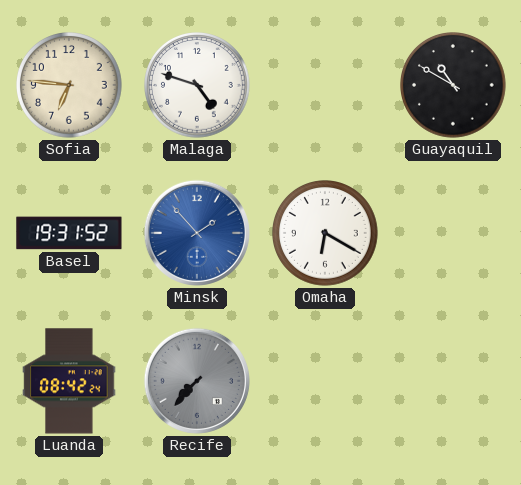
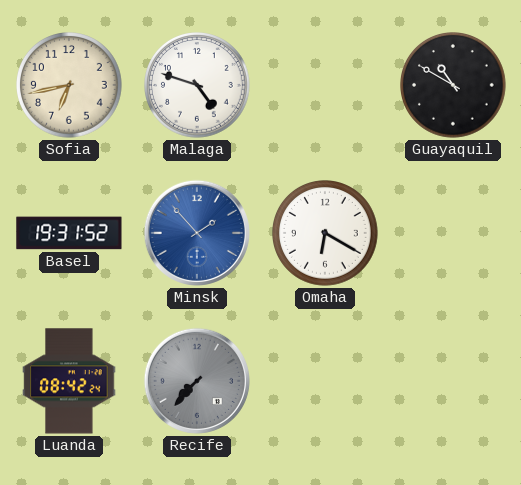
Sofia: 6:46 -> 6:43 (70, 86)
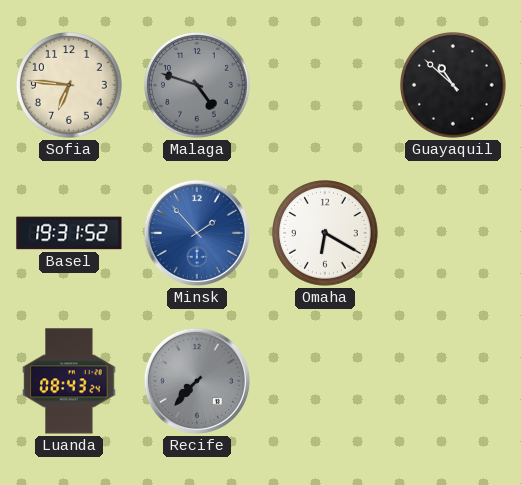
Sofia: 6:43 -> 6:46 (70, 86)
Malaga dial: white -> grey (198, 86)
Guayaquil: 10:50 -> 10:52 (454, 86)
Luanda: 08:42 -> 08:43 (69, 381)
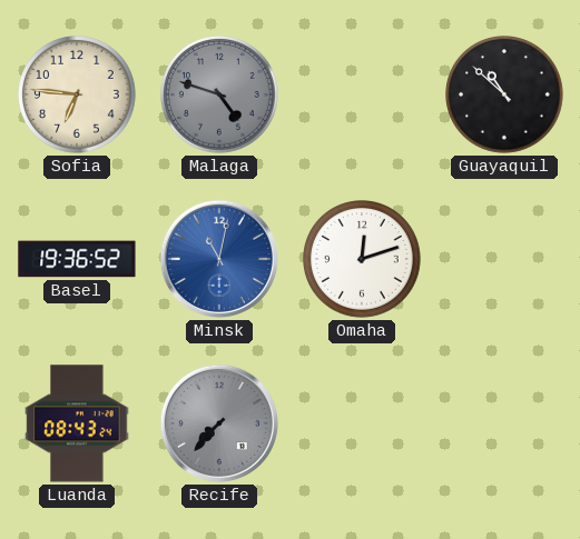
Basel: 19:31 -> 19:36 (77, 259)
Minsk: 1:53 -> 11:02 (219, 259)
Omaha: 6:20 -> 12:12 (363, 260)
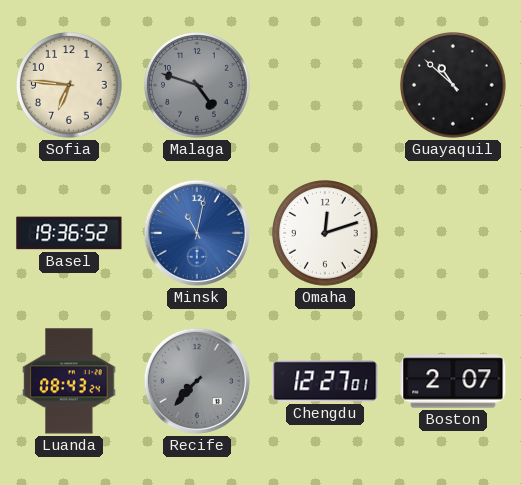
Chengdu: none -> 12:27 (325, 381)
Boston: none -> 2:07 (453, 381)
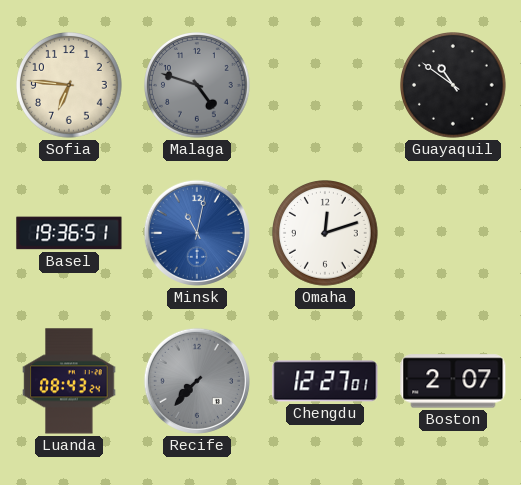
Guayaquil: 10:52 -> 10:51 (454, 86)
Basel: 19:36:52 -> 19:36:51 (69, 233)
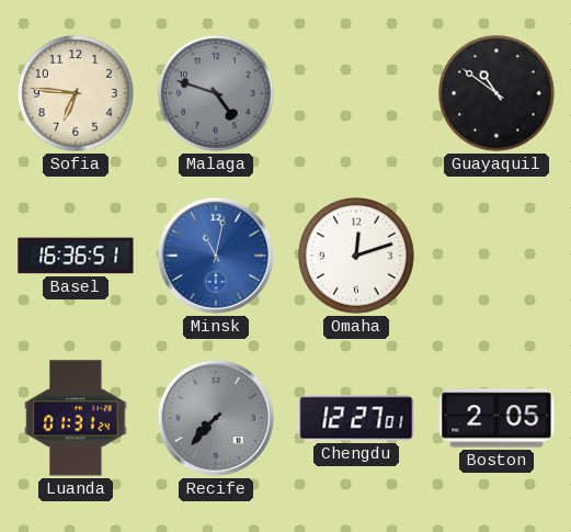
Basel: 19:36 -> 16:36 (76, 256)
Luanda: 08:43 -> 01:31 (76, 418)
Boston: 2:07 -> 2:05 (496, 418)
